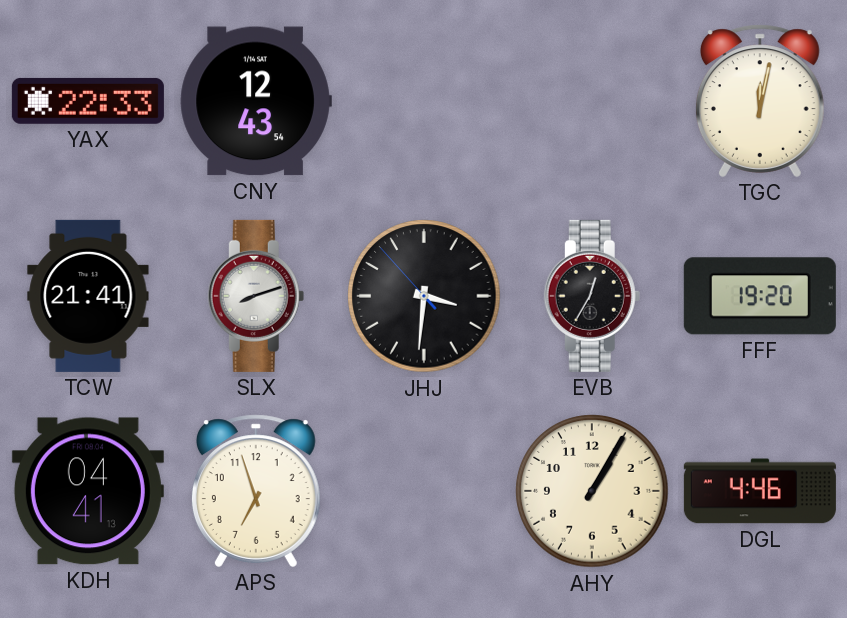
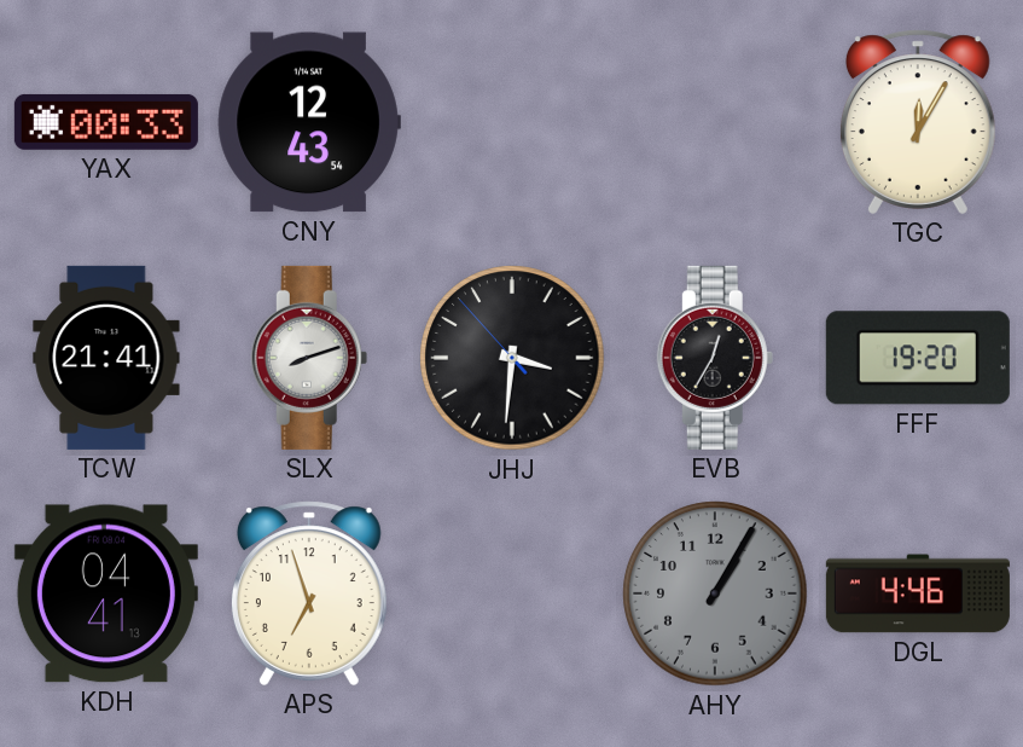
YAX: 22:33 -> 00:33 (106, 122)
TGC: 12:02 -> 12:05 (918, 122)
AHY dial: cream -> grey (715, 593)
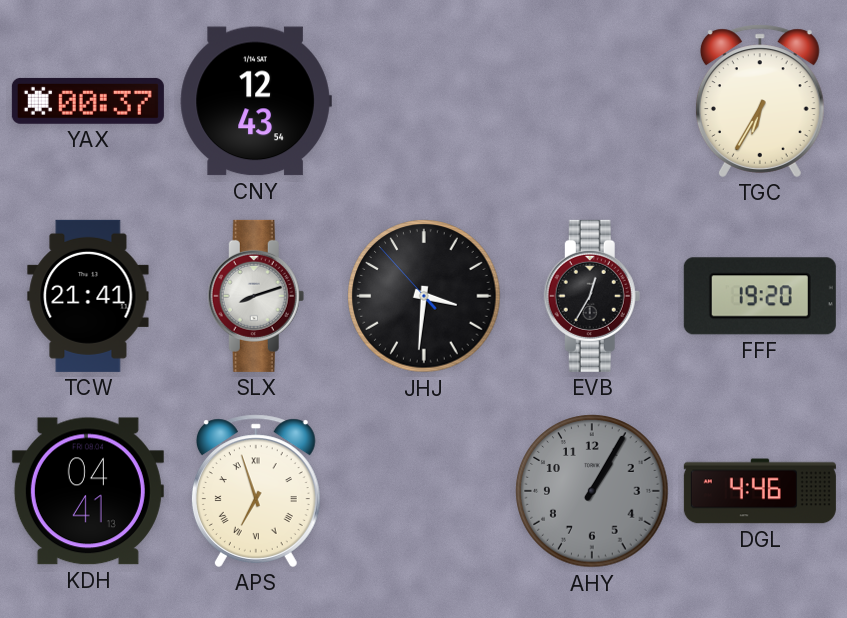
YAX: 00:33 -> 00:37 (88, 101)
TGC: 12:05 -> 6:35 (760, 101)
APS numerals: Arabic -> Roman (256, 491)
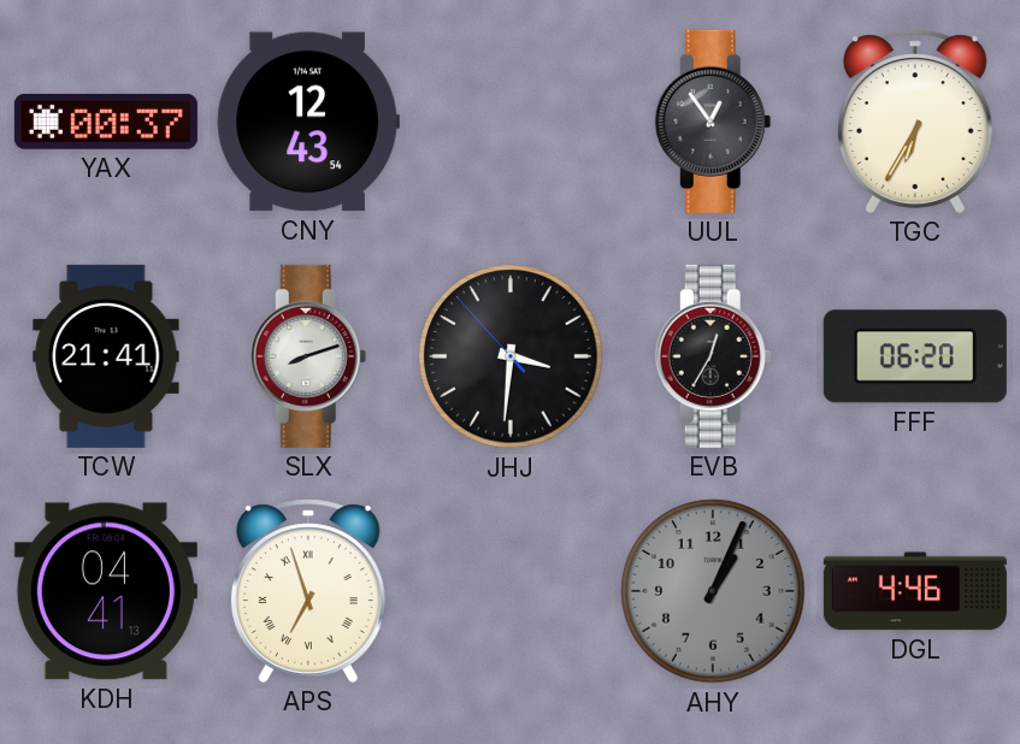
UUL: none -> 12:54 (713, 122)
FFF: 19:20 -> 06:20 (915, 356)
AHY: 1:05 -> 1:04 (713, 591)
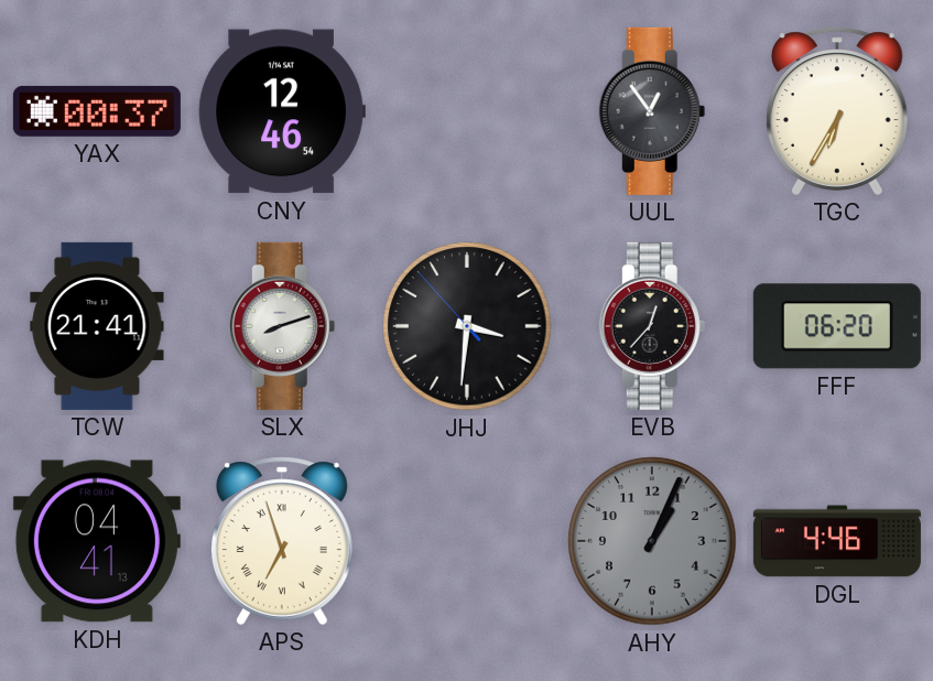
CNY: 12:43 -> 12:46 (282, 111)
EVB: 12:35 -> 12:37 (652, 326)
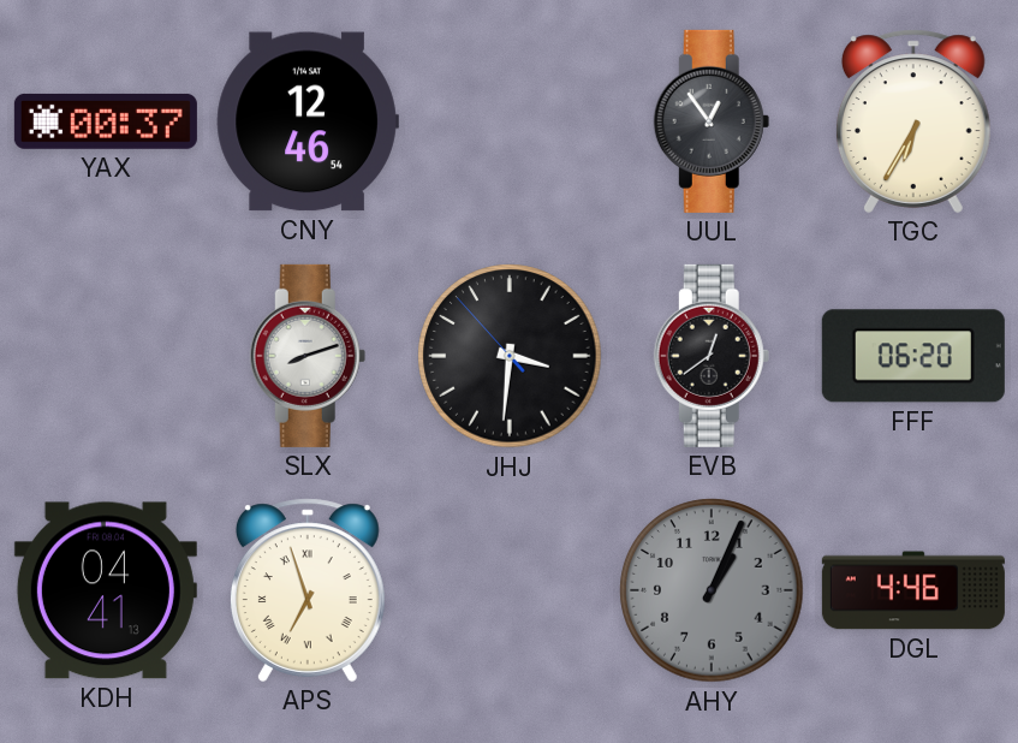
TCW: 21:41 -> none (97, 326)
EVB: 12:37 -> 12:39 (712, 356)
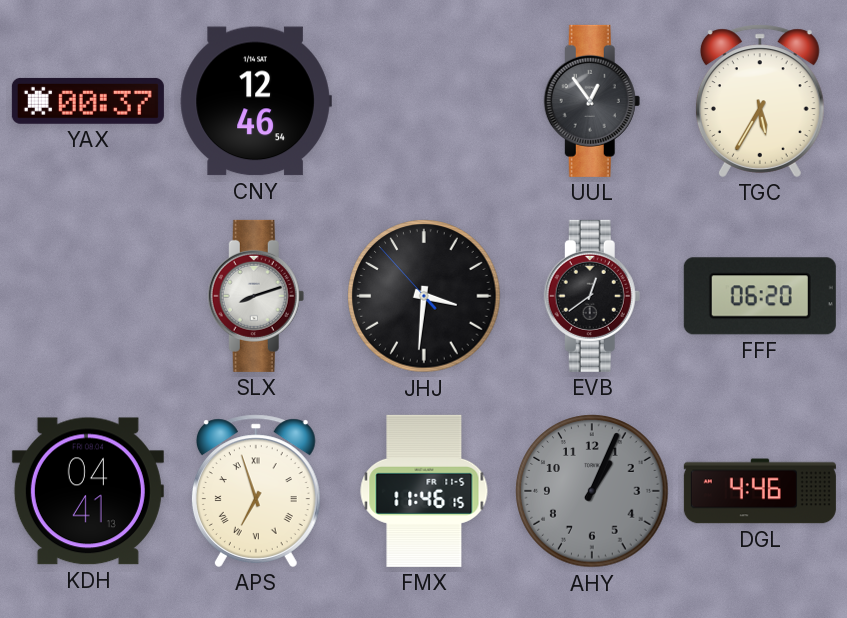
TGC: 6:35 -> 5:35 (760, 101)
FMX: none -> 11:46 (424, 491)
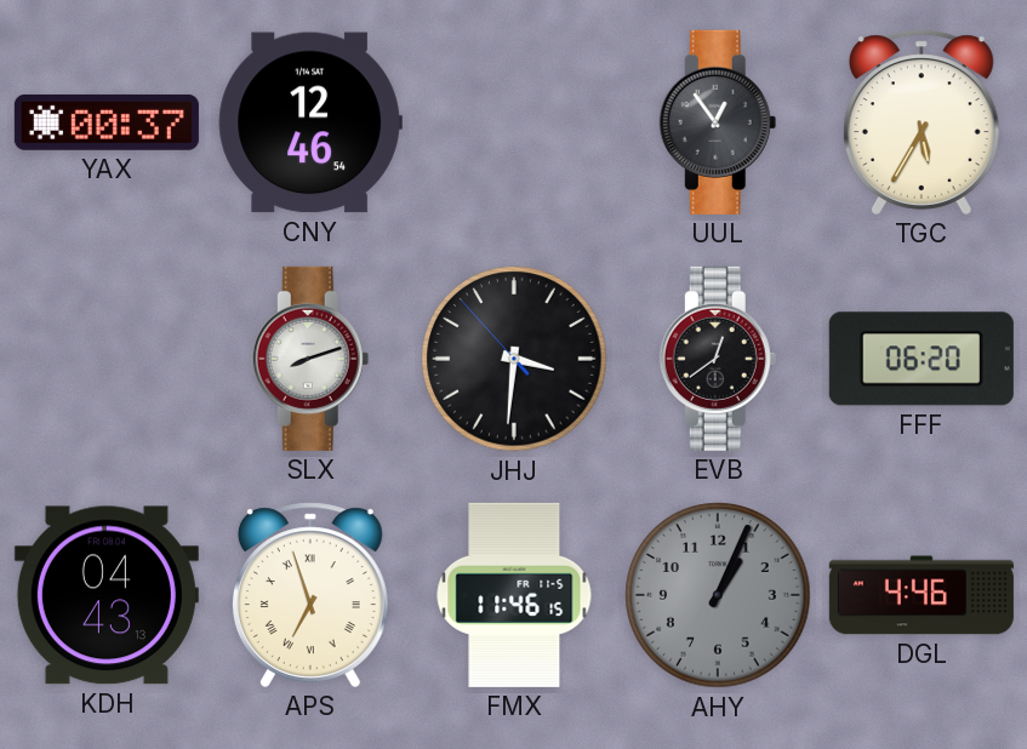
KDH: 04:41 -> 04:43 (107, 595)
